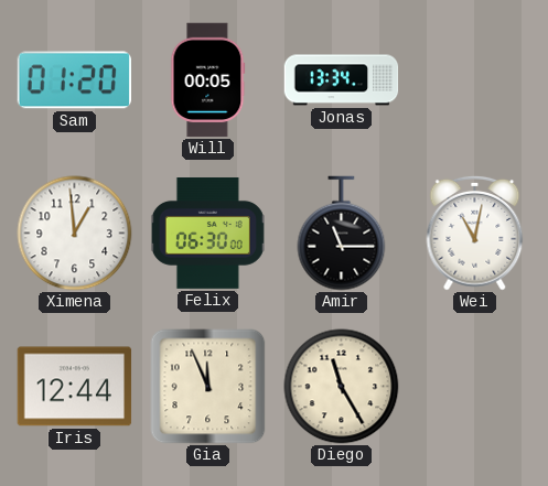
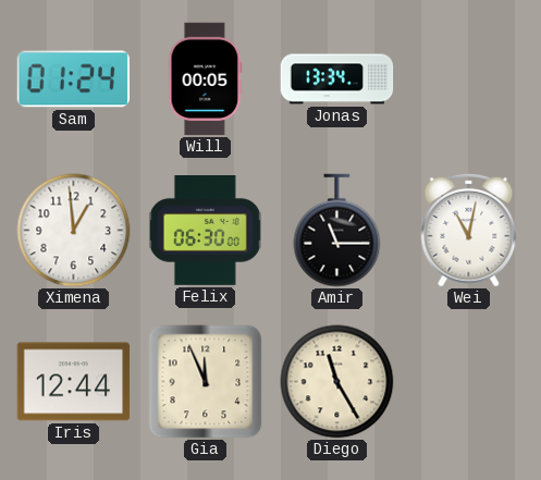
Sam: 01:20 -> 01:24 (73, 79)
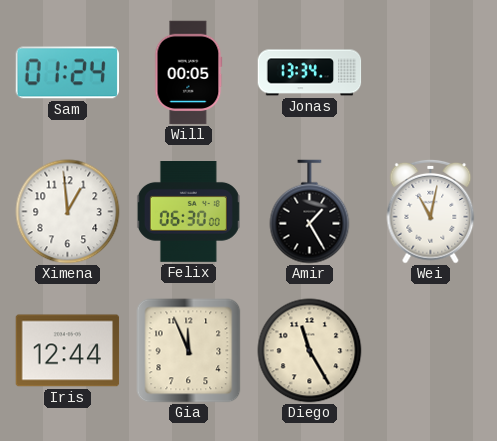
Amir: 11:15 -> 1:25 (310, 212)
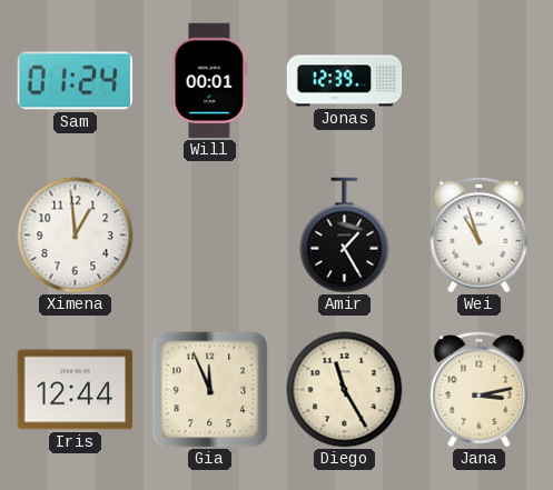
Will: 00:05 -> 00:01 (210, 81)
Jonas: 13:34 -> 12:39 (345, 81)
Felix: 06:30 -> none (188, 212)
Wei: 11:02 -> 10:57 (480, 234)
Jana: none -> 3:13 (480, 389)
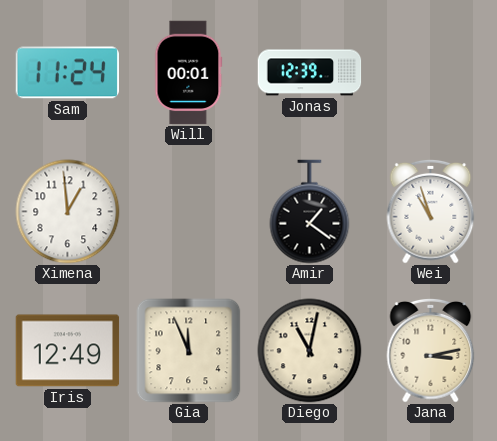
Sam: 01:24 -> 11:24 (67, 73)
Amir: 1:25 -> 1:21 (310, 212)
Iris: 12:44 -> 12:49 (68, 351)
Diego: 11:25 -> 11:02 (310, 351)
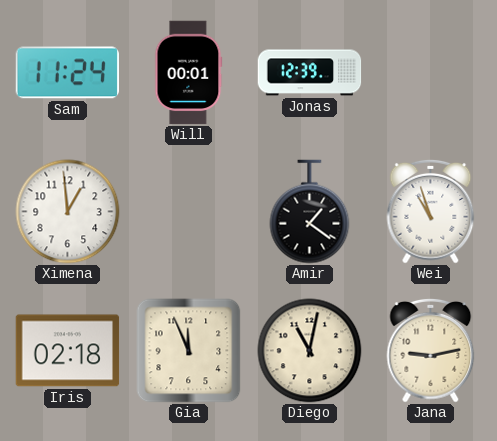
Iris: 12:49 -> 02:18 (68, 351)
Jana: 3:13 -> 9:13 (431, 350)
